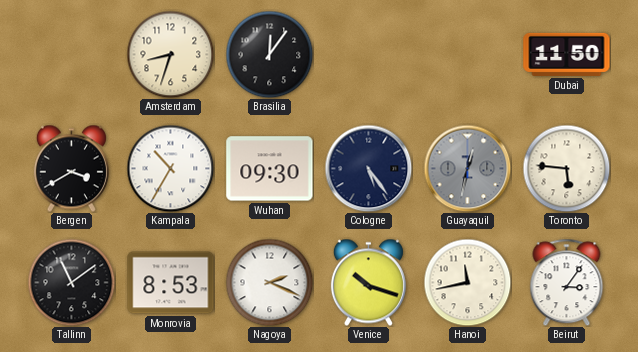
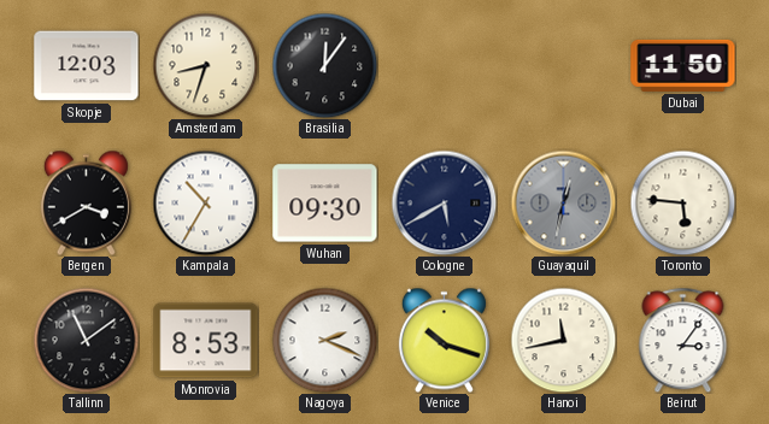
Skopje: none -> 12:03 (87, 66)
Cologne: 5:24 -> 5:40 (444, 202)
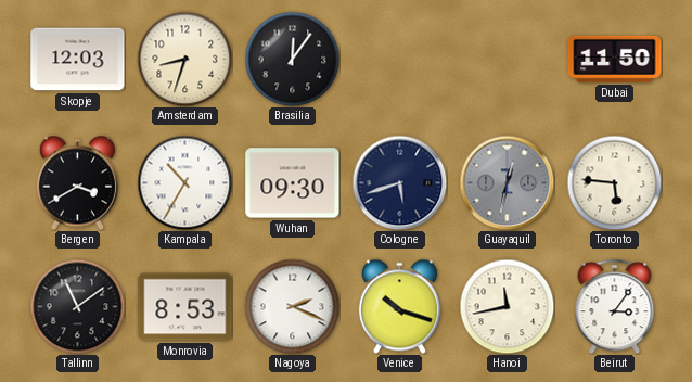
Cologne: 5:40 -> 5:42 (399, 182)
